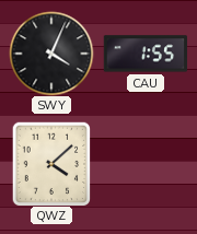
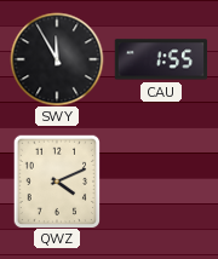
SWY: 4:04 -> 11:55 (57, 59)
QWZ: 4:08 -> 4:11 (57, 182)
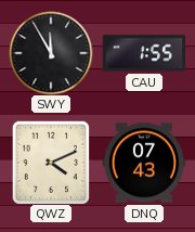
DNQ: none -> 07:43 (144, 163)
